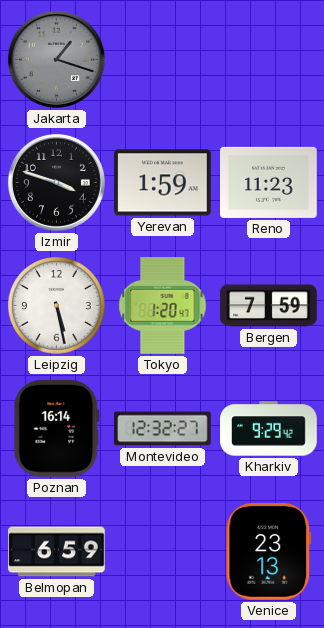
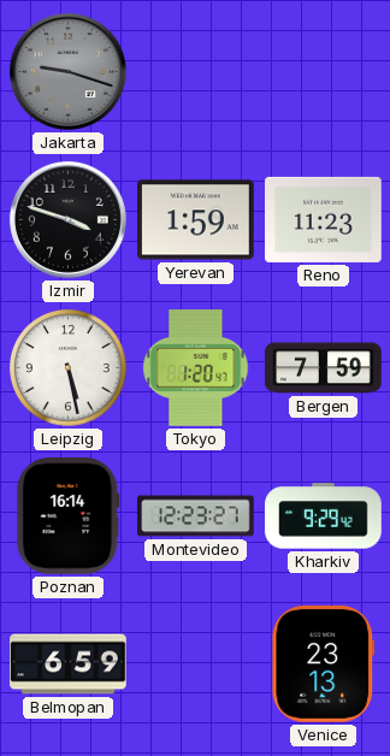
Jakarta: 1:18 -> 9:18 (67, 71)
Montevideo: 12:32 -> 12:23 (196, 516)
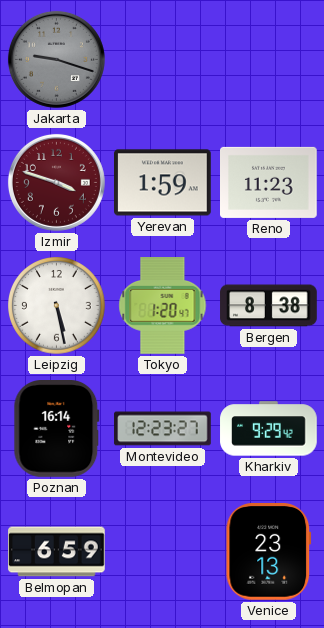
Izmir dial: black -> burgundy (56, 182)
Bergen: 7:59 -> 8:38 (269, 306)
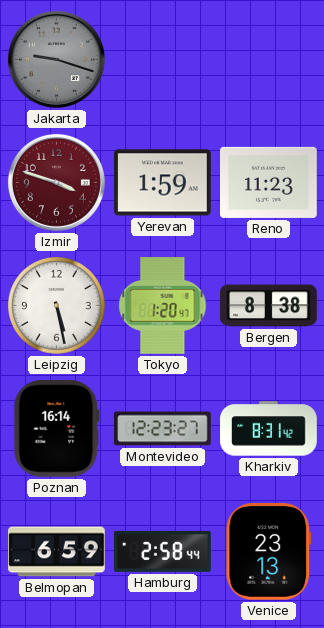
Kharkiv: 9:29 -> 8:31 (269, 429)
Hamburg: none -> 2:58 (163, 551)
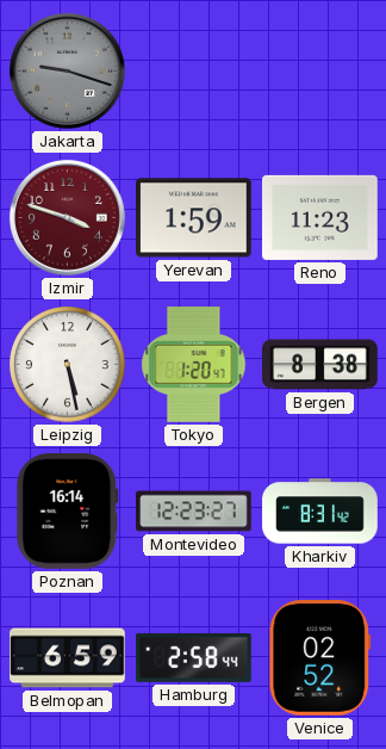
Venice: 23:13 -> 02:52 (320, 658)
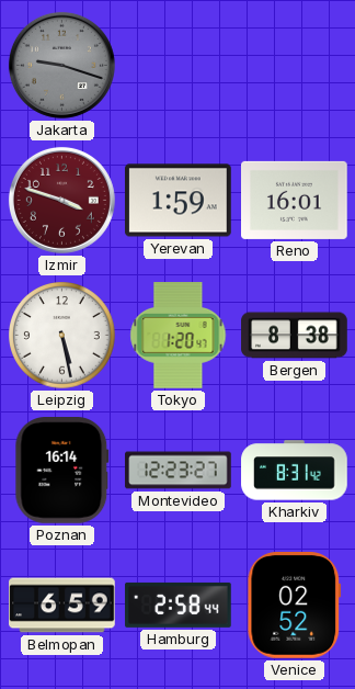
Reno: 11:23 -> 16:01 (295, 200)
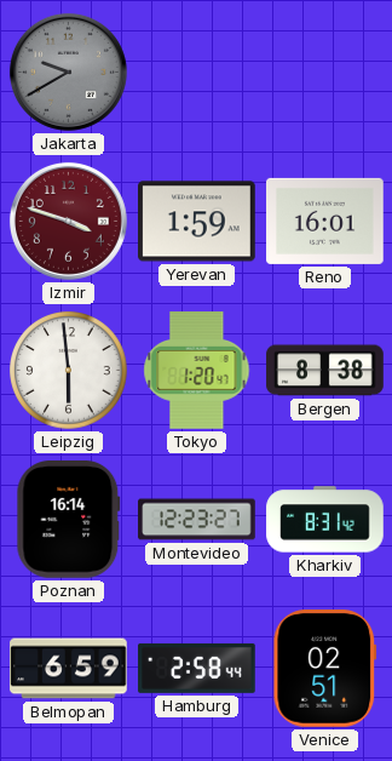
Jakarta: 9:18 -> 9:40 (68, 71)
Leipzig: 5:28 -> 5:59 (69, 371)
Venice: 02:52 -> 02:51 (325, 669)
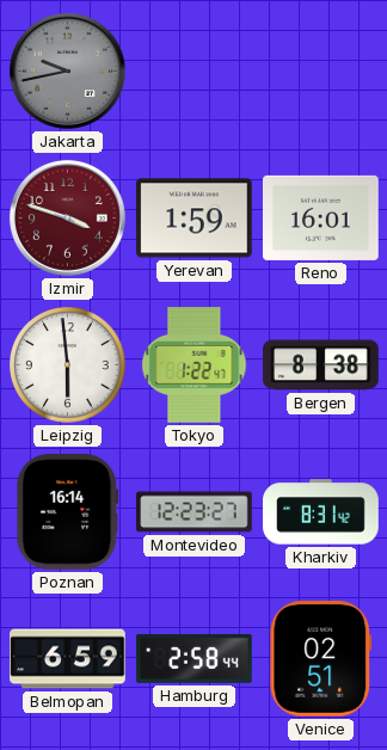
Jakarta: 9:40 -> 9:43 (67, 70)
Tokyo: 1:20 -> 1:22 (195, 365)
